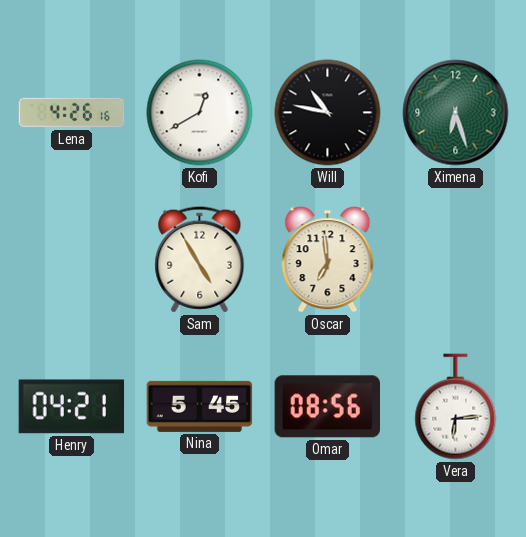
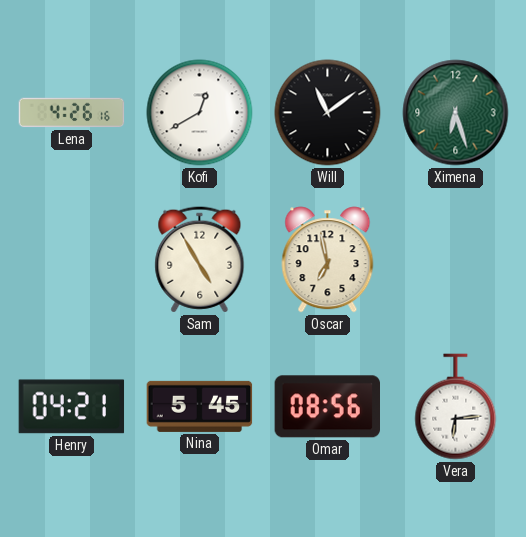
Will: 10:47 -> 11:09 (328, 113)
Oscar: 6:59 -> 6:58 (328, 260)
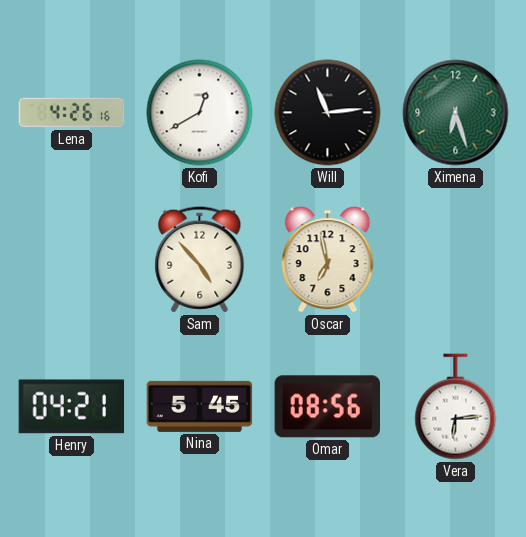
Will: 11:09 -> 11:14 (328, 113)
Sam: 4:55 -> 4:53 (200, 260)
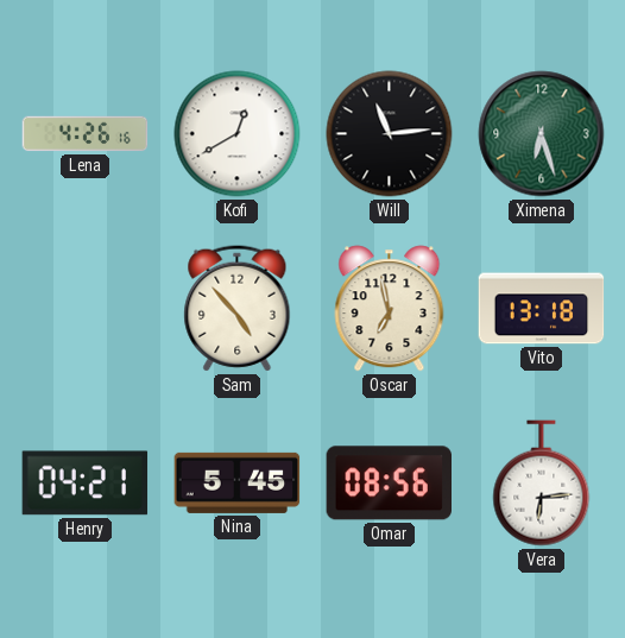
Vito: none -> 13:18 (542, 309)
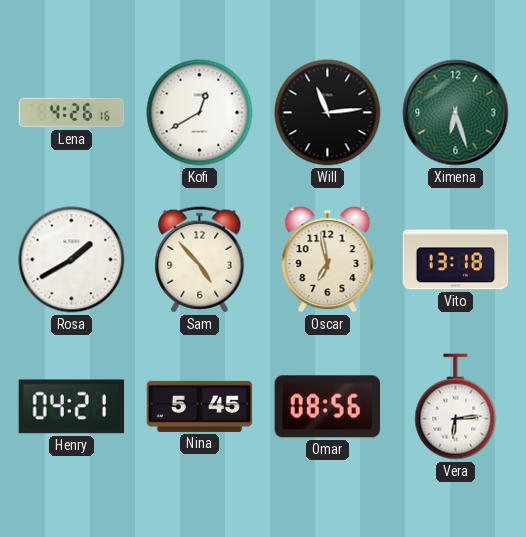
Rosa: none -> 1:40 (72, 260)
